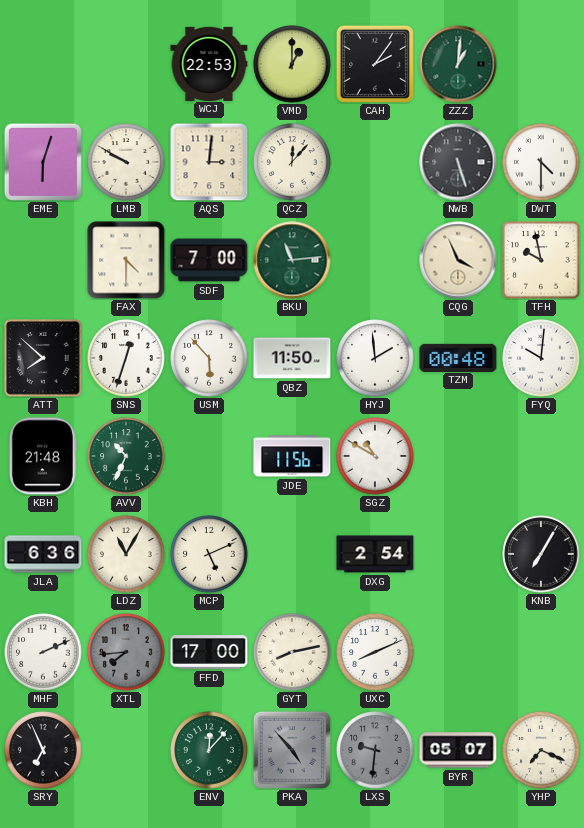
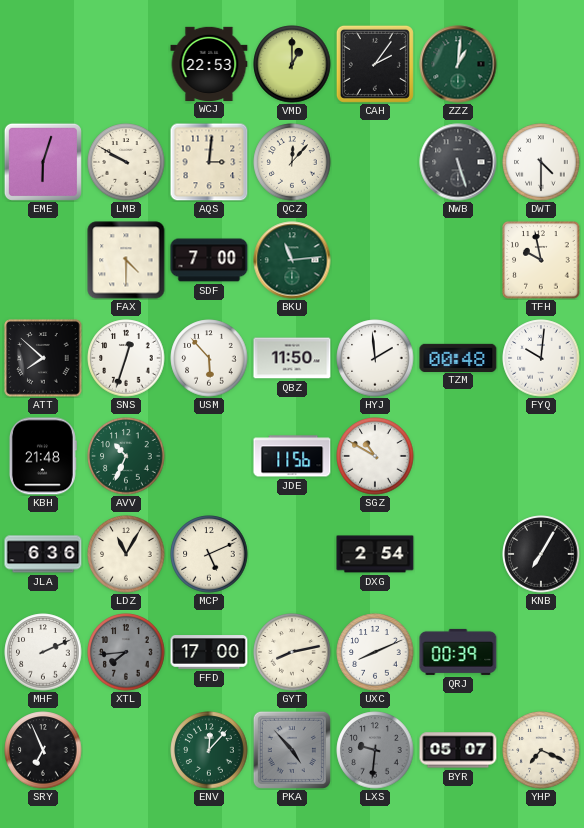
CQG: 3:56 -> none (458, 260)
QRJ: none -> 00:39 (458, 652)
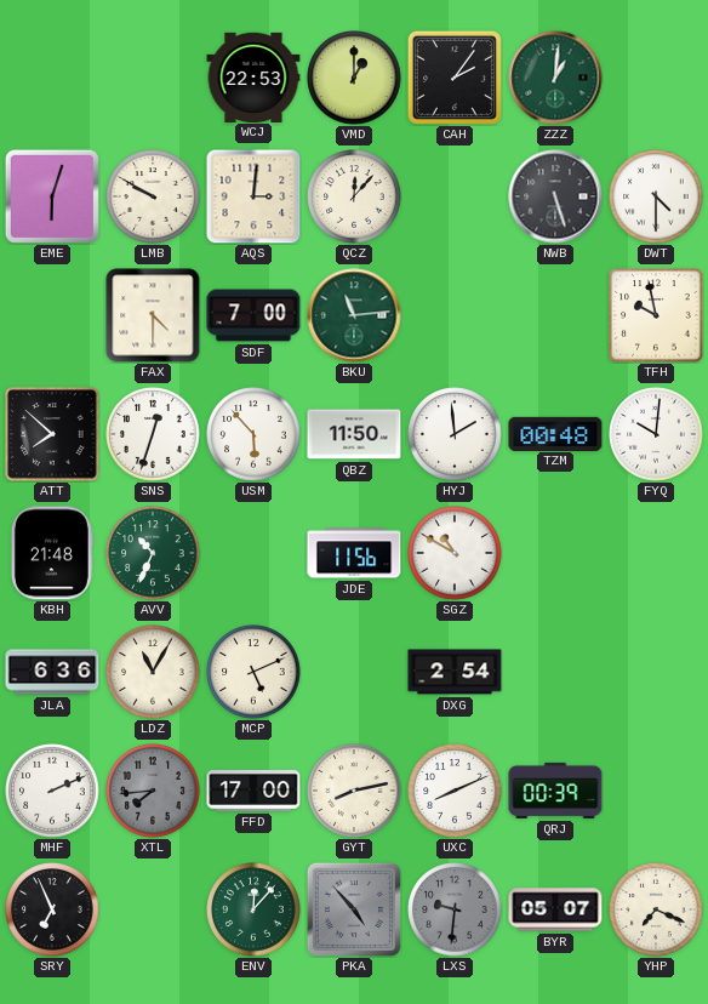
KNB: 7:05 -> none (541, 554)
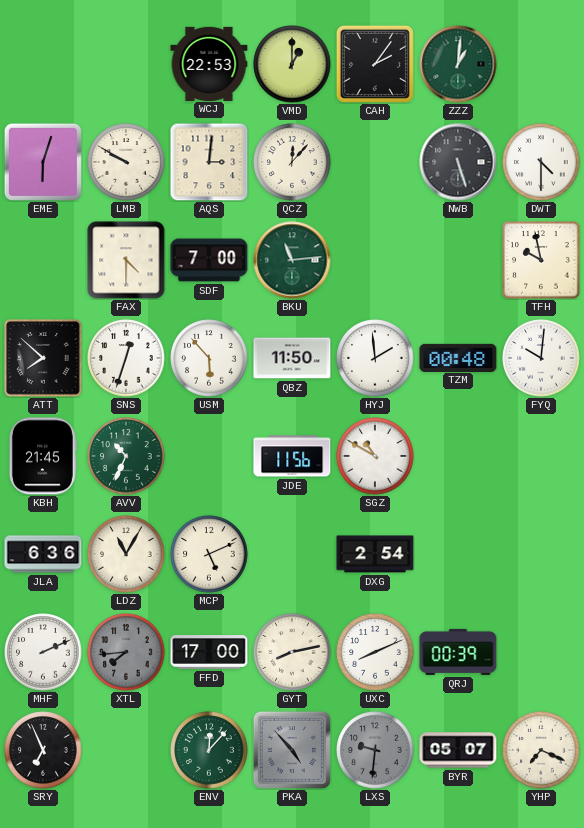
KBH: 21:48 -> 21:45 (43, 456)
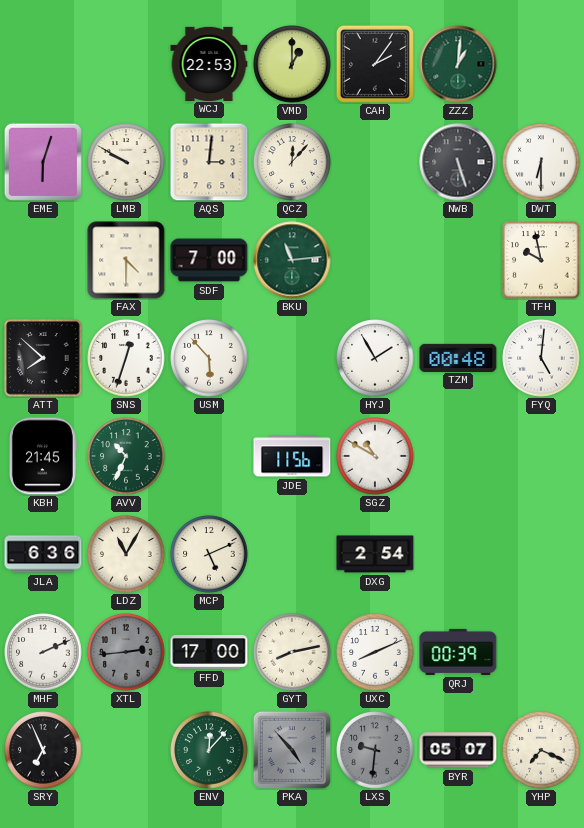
DWT: 4:30 -> 6:30 (541, 162)
QBZ: 11:50 -> none (292, 358)
HYJ: 1:59 -> 1:55 (375, 358)
FYQ: 10:01 -> 5:01 (541, 358)
XTL: 7:44 -> 2:44 (126, 652)
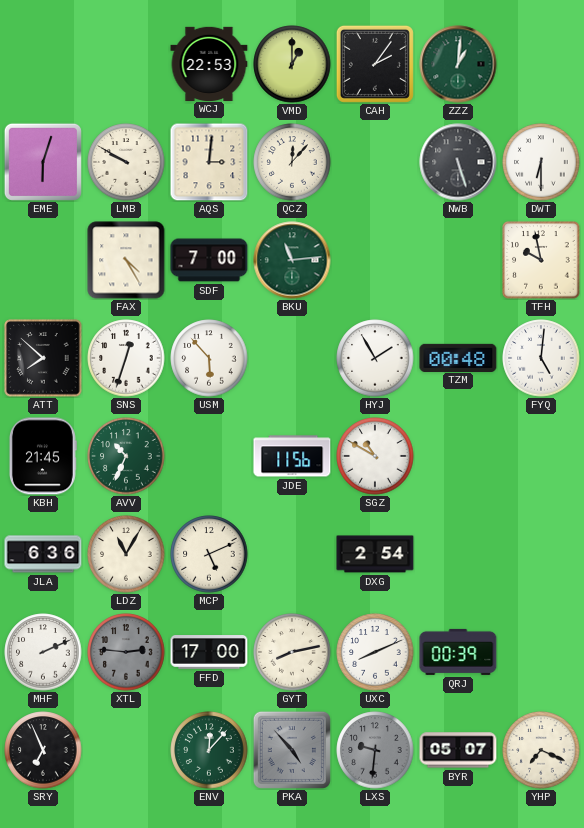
FAX: 4:30 -> 4:25 (126, 260)
XTL: 2:44 -> 2:46 (126, 652)
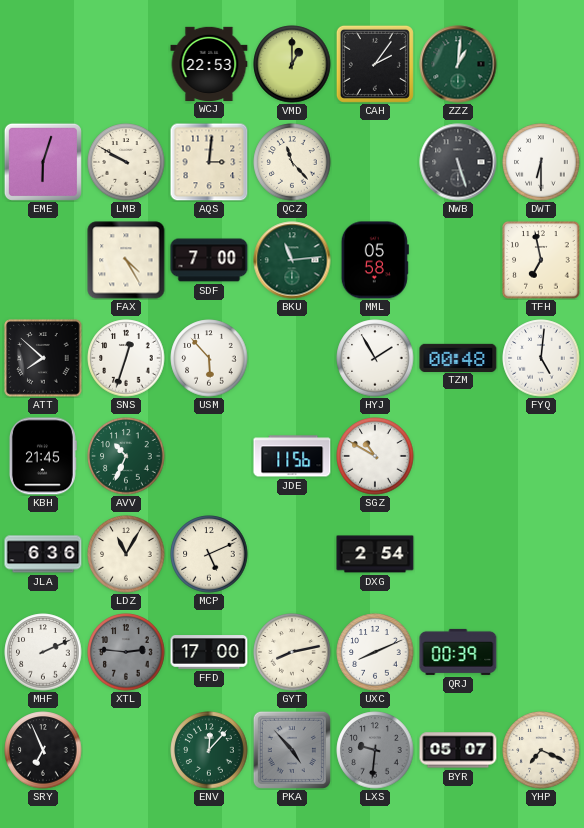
QCZ: 12:07 -> 11:23 (292, 162)
MML: none -> 05:58 (375, 260)
TFH: 9:58 -> 6:58 (541, 260)
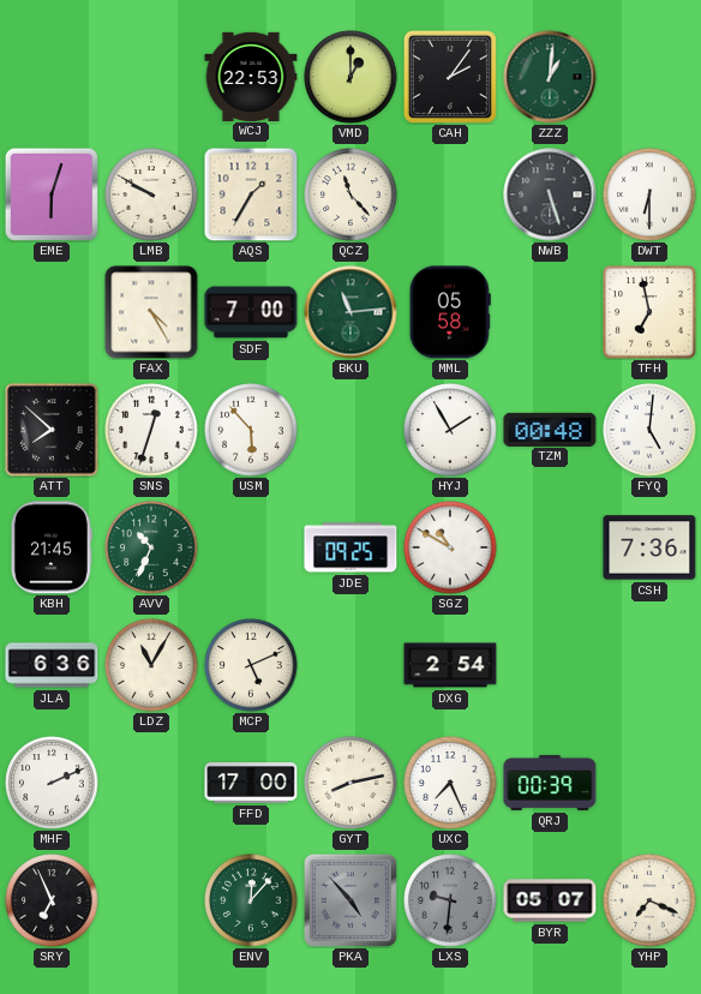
AQS: 3:01 -> 1:35 (251, 194)
JDE: 11:56 -> 09:25 (350, 547)
CSH: none -> 7:36 (649, 547)
XTL: 2:46 -> none (126, 652)
UXC: 8:11 -> 7:26 (450, 783)
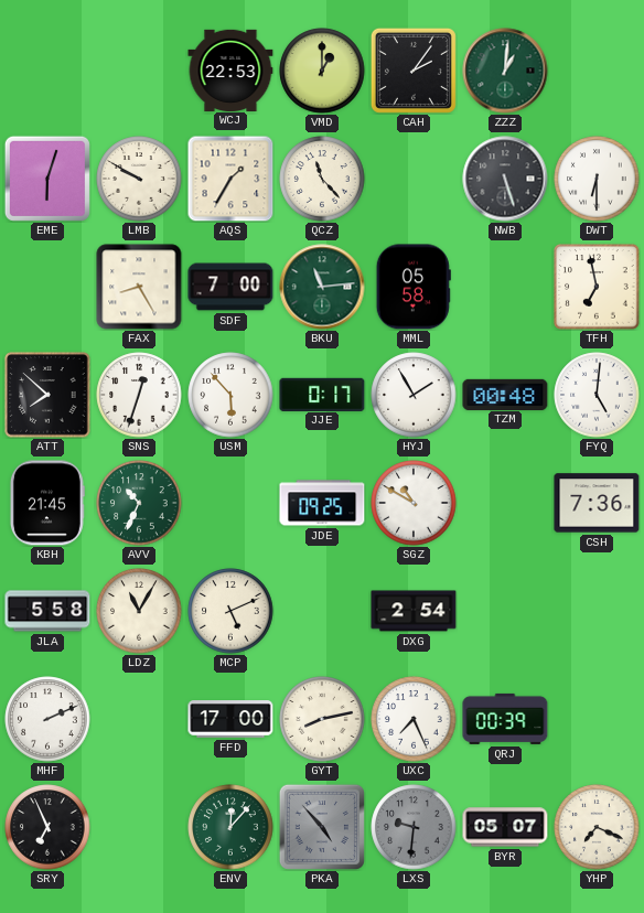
FAX: 4:25 -> 8:25 (139, 287)
JJE: none -> 0:17 (322, 394)
JLA: 6:36 -> 5:58 (47, 611)
